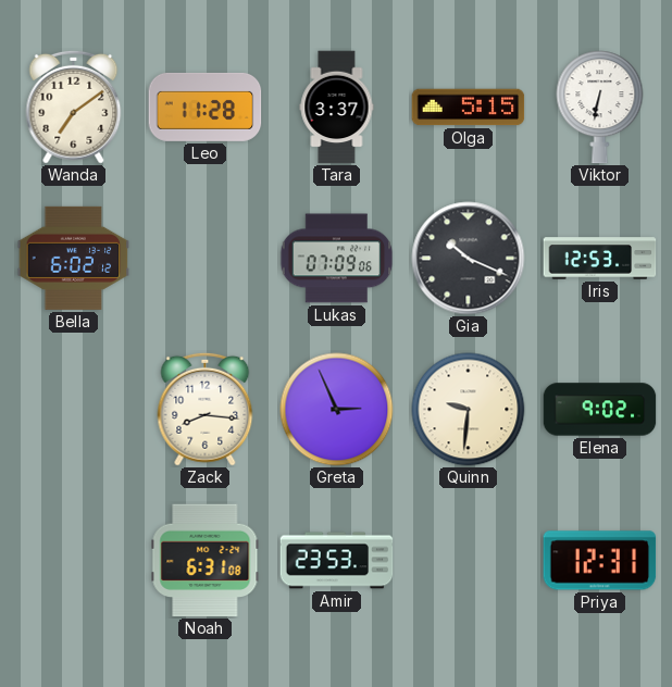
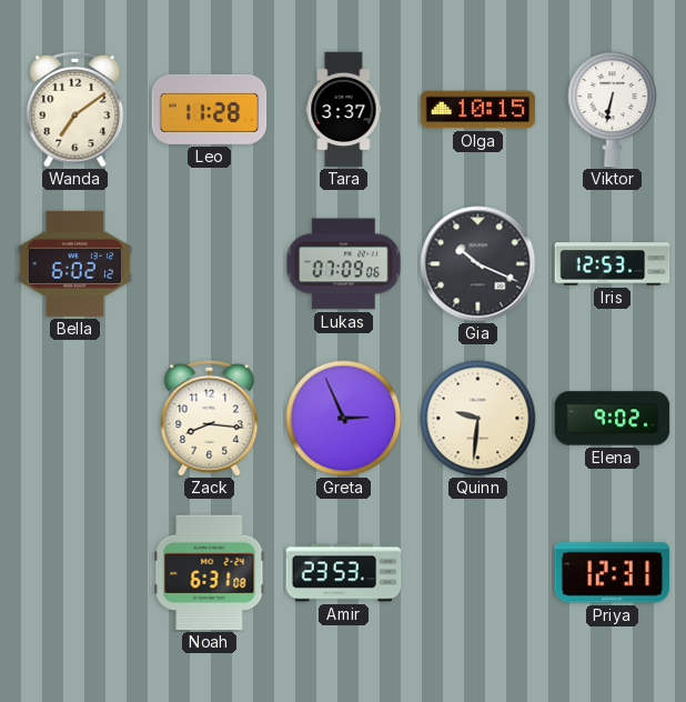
Olga: 5:15 -> 10:15 (478, 110)
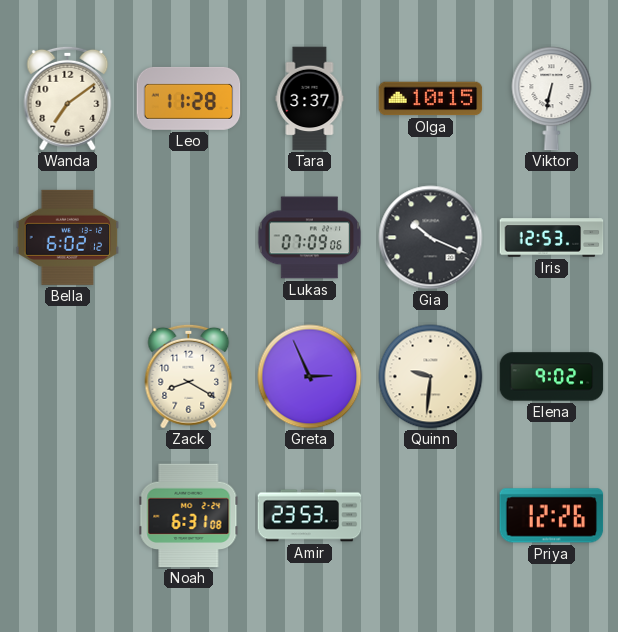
Zack: 8:16 -> 8:20 (189, 376)
Priya: 12:31 -> 12:26 (552, 516)
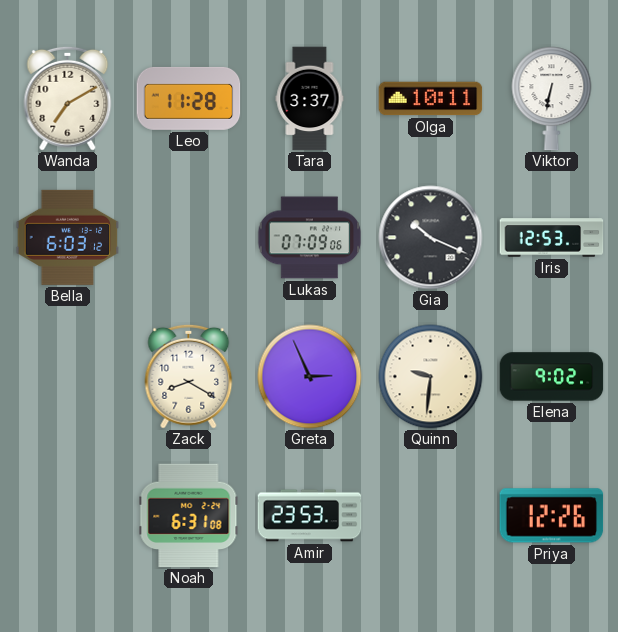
Wanda: 7:09 -> 7:10 (68, 98)
Olga: 10:15 -> 10:11 (431, 99)
Bella: 6:02 -> 6:03 (68, 237)
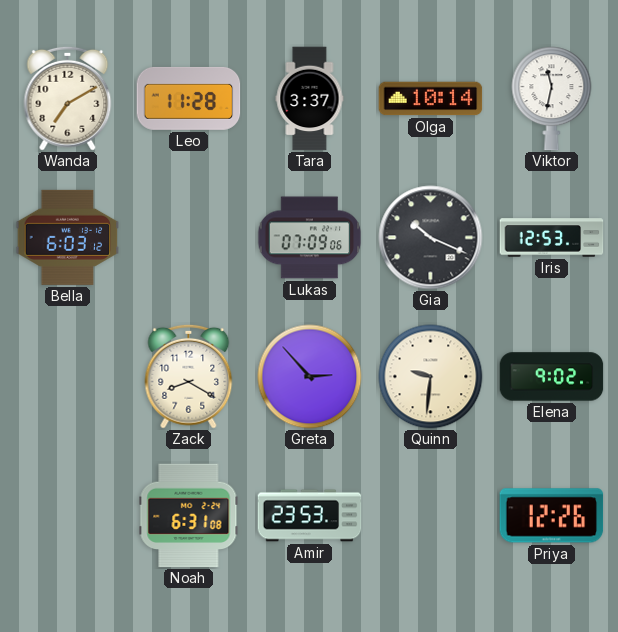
Olga: 10:11 -> 10:14 (431, 99)
Viktor: 6:32 -> 11:32 (552, 99)
Greta: 2:56 -> 2:53 (310, 377)
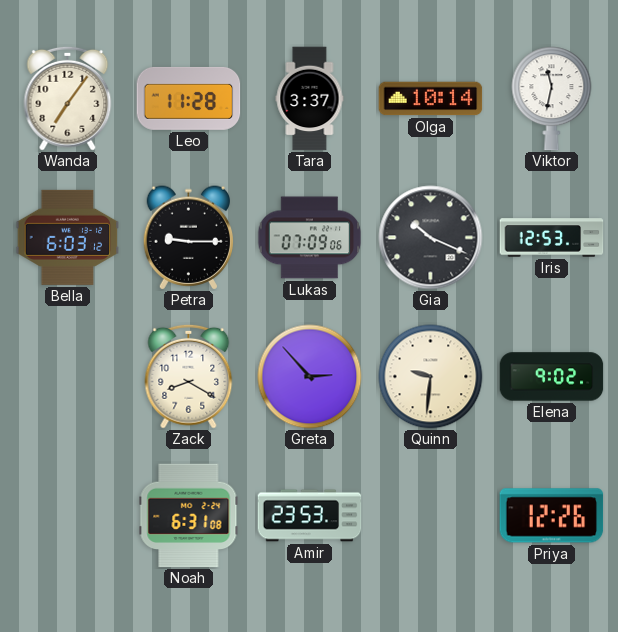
Wanda: 7:10 -> 7:06 (68, 98)
Petra: none -> 9:15 (188, 238)
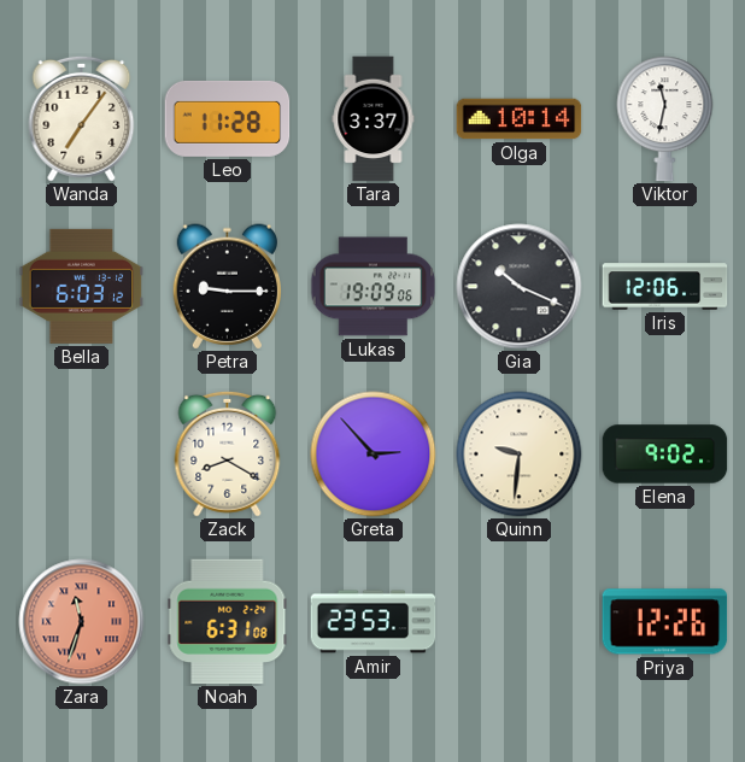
Lukas: 07:09 -> 19:09 (372, 287)
Iris: 12:53 -> 12:06 (665, 287)
Zara: none -> 11:33 (82, 622)
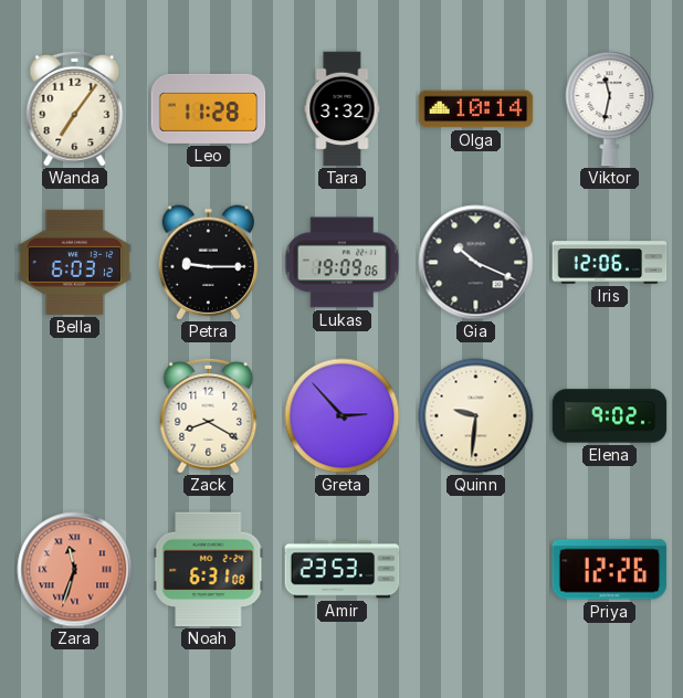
Tara: 3:37 -> 3:32 (343, 109)
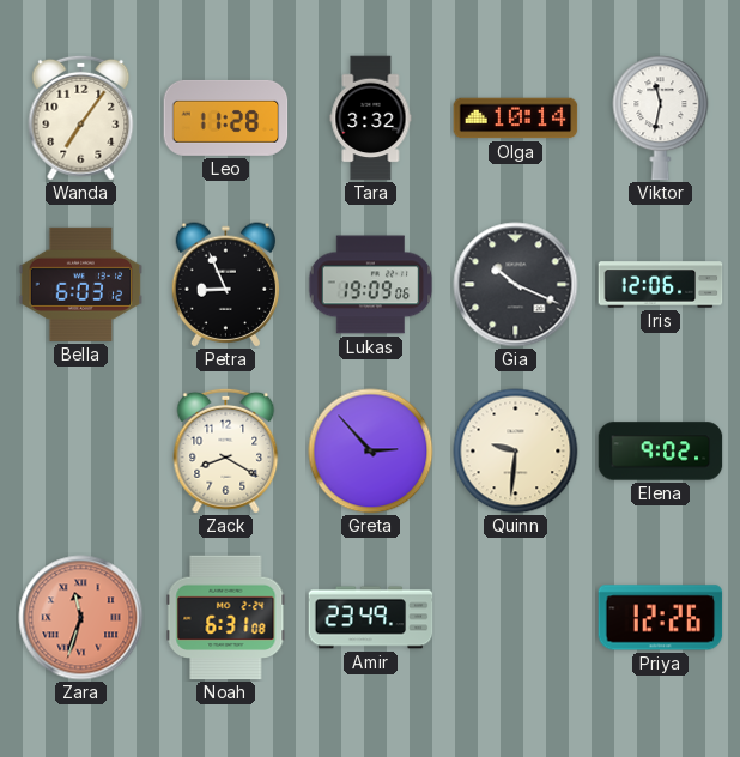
Petra: 9:15 -> 8:56 (225, 285)
Amir: 23:53 -> 23:49 (371, 618)
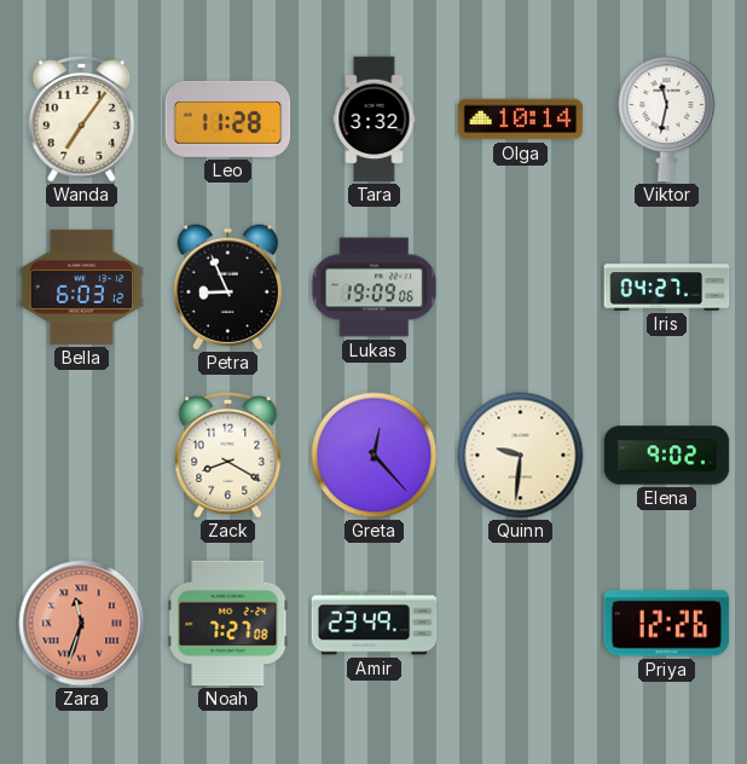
Gia: 10:19 -> none (516, 285)
Iris: 12:06 -> 04:27 (667, 288)
Greta: 2:53 -> 12:23 (375, 456)
Noah: 6:31 -> 7:27 (228, 624)
